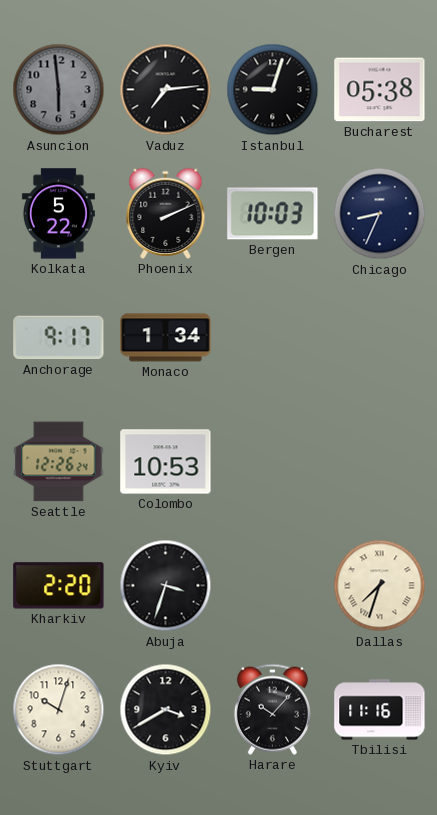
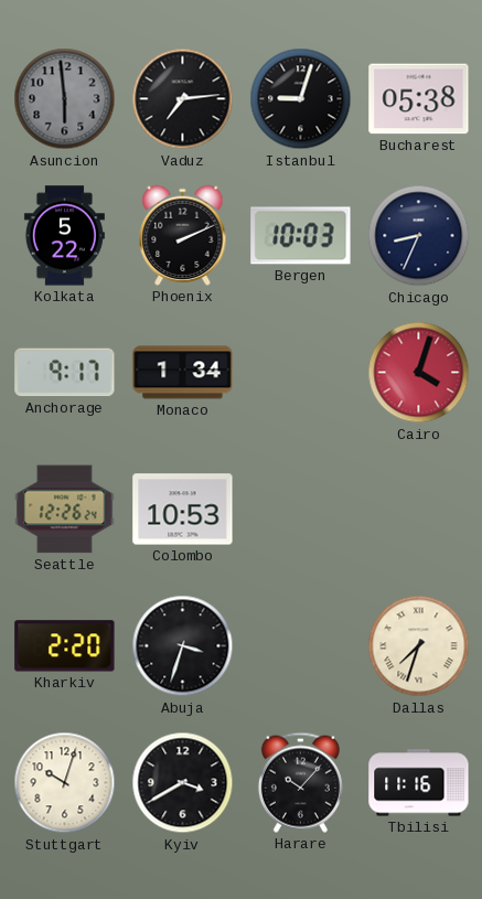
Cairo: none -> 4:03 (419, 373)
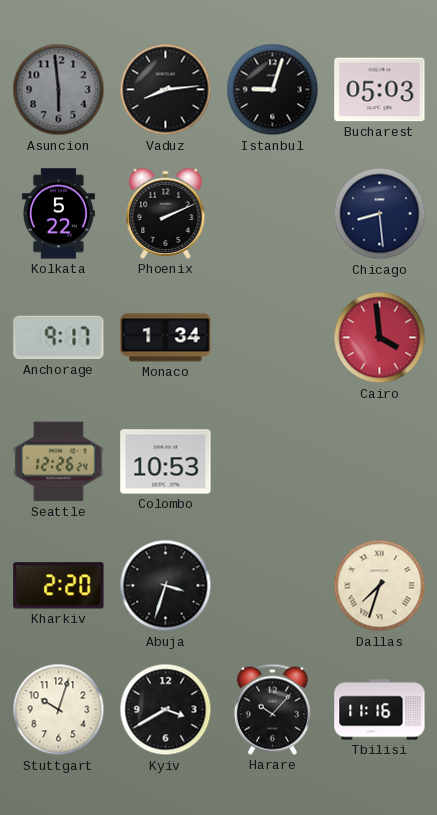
Vaduz: 7:14 -> 8:14 (166, 90)
Bucharest: 05:38 -> 05:03 (380, 90)
Bergen: 10:03 -> none (301, 236)
Chicago: 8:34 -> 8:29 (380, 214)
Cairo: 4:03 -> 3:59 (380, 338)
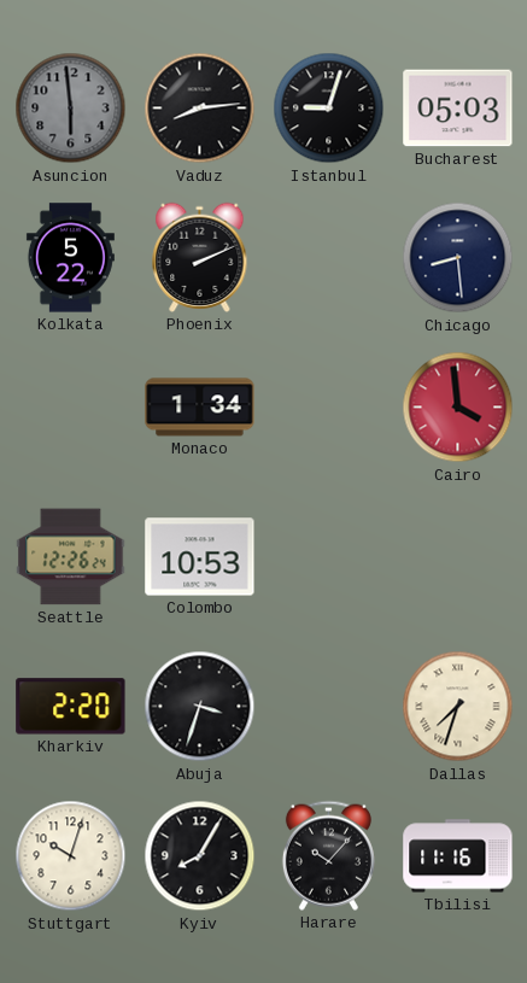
Anchorage: 9:17 -> none (59, 338)
Kyiv: 3:40 -> 8:05 (200, 856)
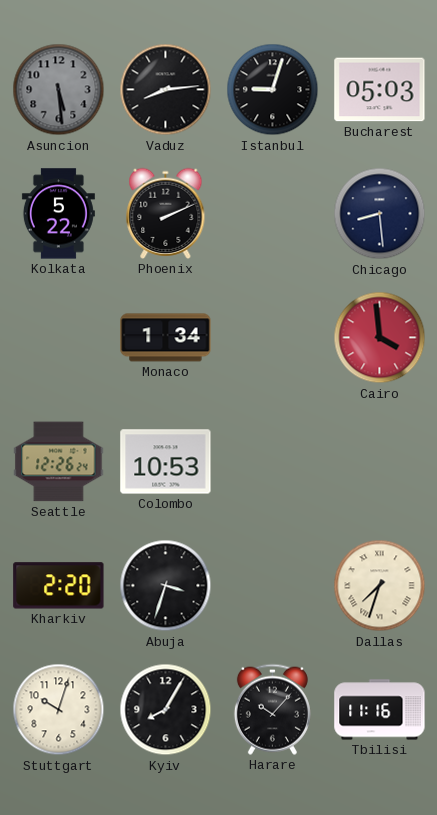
Asuncion: 5:59 -> 5:29 (59, 90)
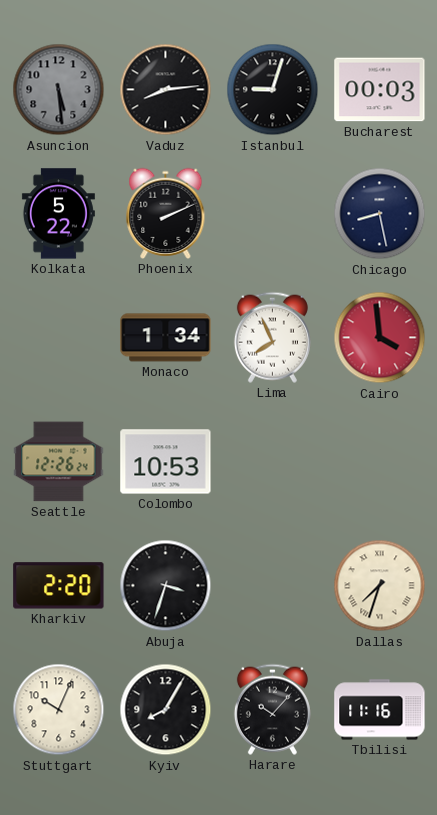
Bucharest: 05:03 -> 00:03 (380, 90)
Chicago: 8:29 -> 8:28 (380, 214)
Lima: none -> 7:56 (272, 337)
Stuttgart: 10:03 -> 10:04 (59, 710)
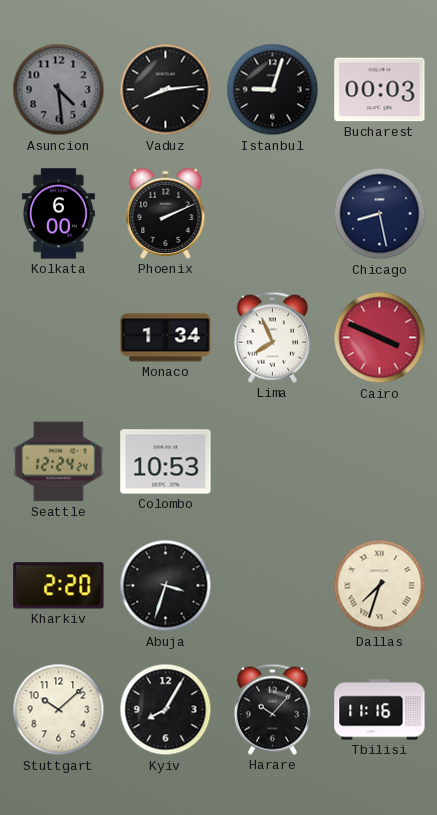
Asuncion: 5:29 -> 4:29 (59, 90)
Kolkata: 5:22 -> 6:00 (58, 214)
Cairo: 3:59 -> 3:49 (380, 338)
Seattle: 12:26 -> 12:24 (59, 462)
Stuttgart: 10:04 -> 10:08 (59, 710)
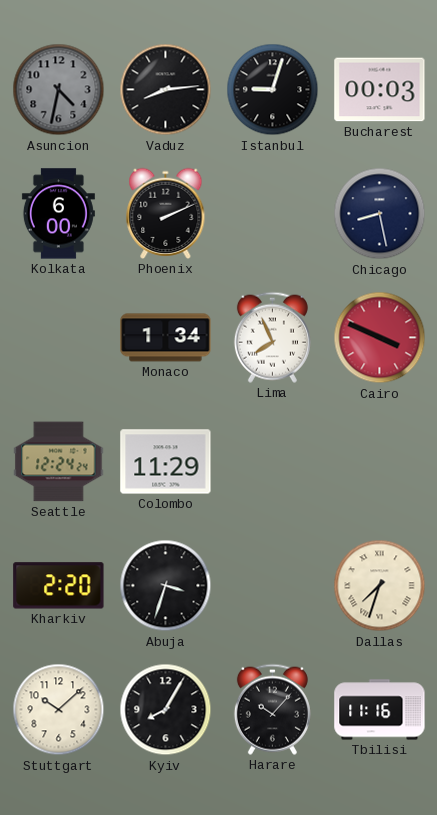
Asuncion: 4:29 -> 4:32 (59, 90)
Colombo: 10:53 -> 11:29 (166, 462)
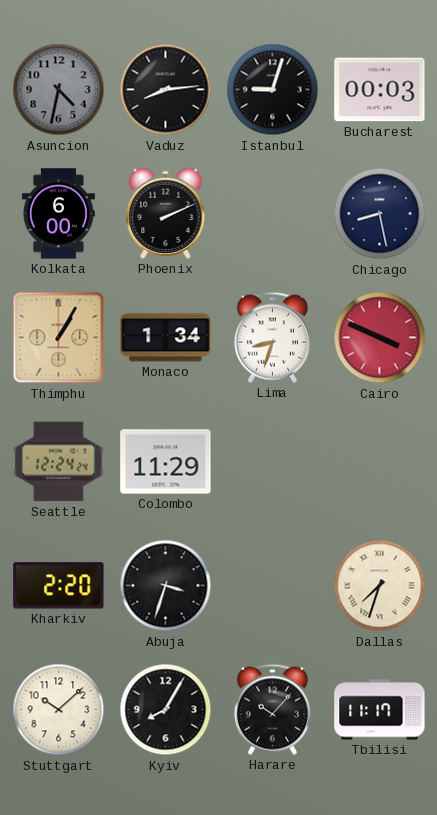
Thimphu: none -> 1:05 (59, 338)
Lima: 7:56 -> 8:33 (272, 337)
Tbilisi: 11:16 -> 11:17 (380, 710)
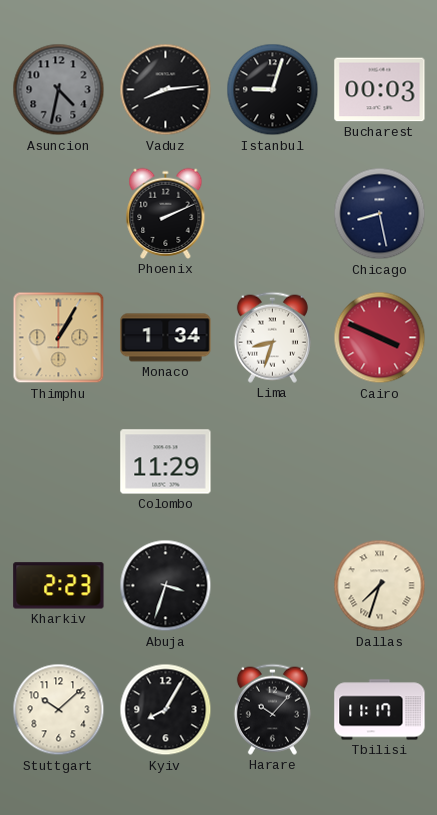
Kolkata: 6:00 -> none (58, 214)
Seattle: 12:24 -> none (59, 462)
Kharkiv: 2:20 -> 2:23 (59, 586)
